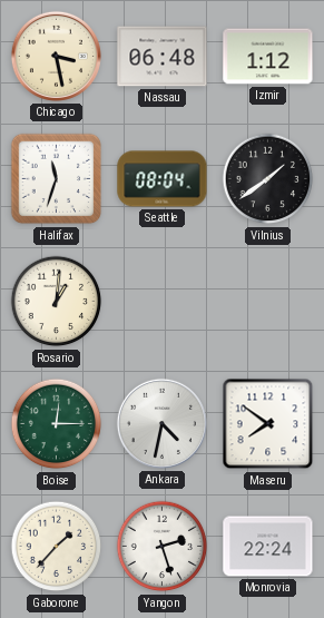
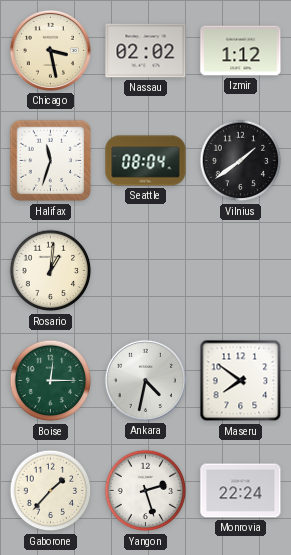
Nassau: 06:48 -> 02:02 (146, 51)
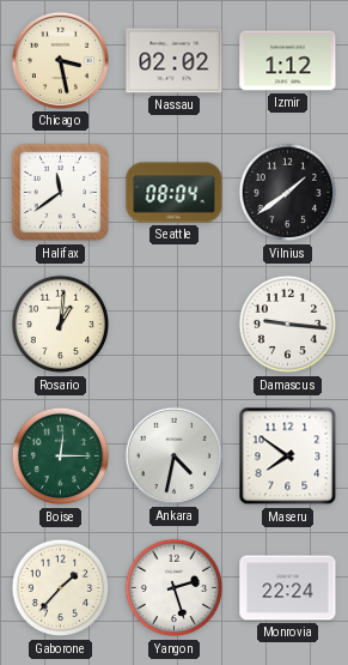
Halifax: 11:33 -> 11:39 (61, 193)
Damascus: none -> 9:16 (288, 325)
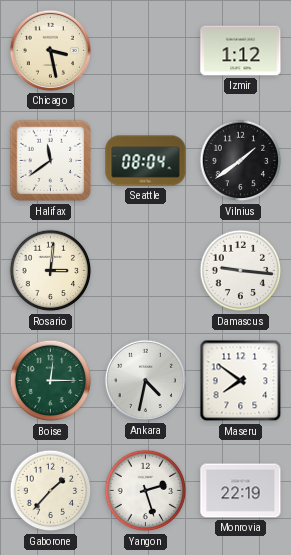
Nassau: 02:02 -> none (175, 61)
Rosario: 1:01 -> 3:01 (51, 271)
Monrovia: 22:24 -> 22:19 (241, 491)
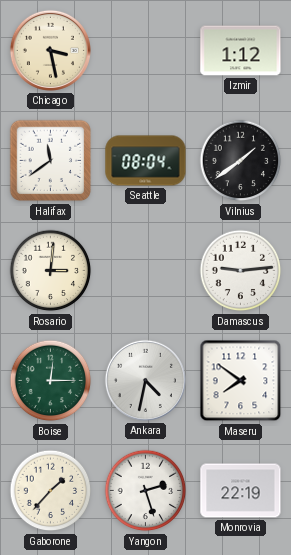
Damascus: 9:16 -> 9:14 (241, 271)
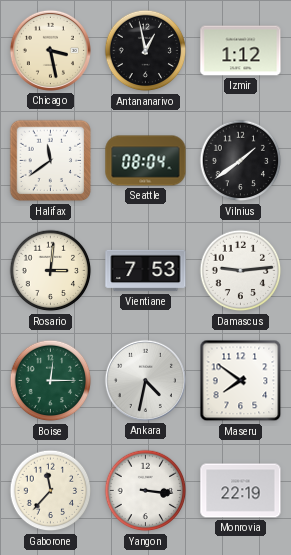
Antananarivo: none -> 12:58 (146, 51)
Vientiane: none -> 7:53 (146, 271)
Gaborone: 1:37 -> 11:37 (51, 491)
Yangon: 2:27 -> 3:16 (146, 491)
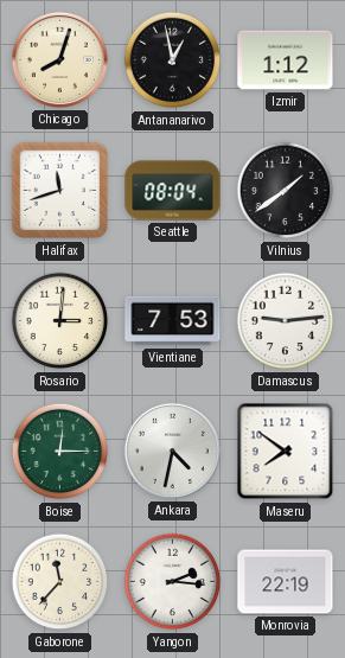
Chicago: 3:28 -> 8:03 (59, 59)
Halifax: 11:39 -> 11:42 (60, 191)
Yangon: 3:16 -> 2:16 (173, 582)
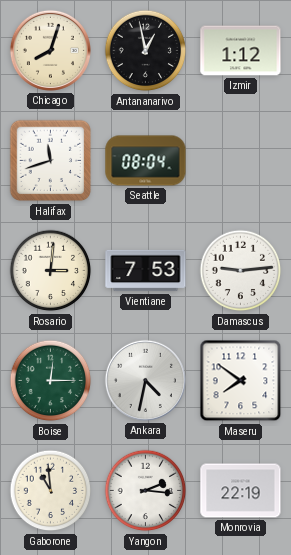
Vilnius: 1:39 -> none (286, 191)
Gaborone: 11:37 -> 10:59 (51, 491)
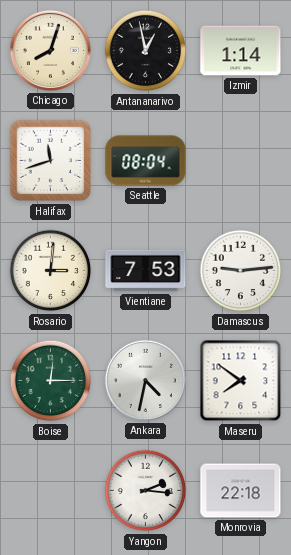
Izmir: 1:12 -> 1:14 (241, 51)
Gaborone: 10:59 -> none (51, 491)
Monrovia: 22:19 -> 22:18 (241, 491)
